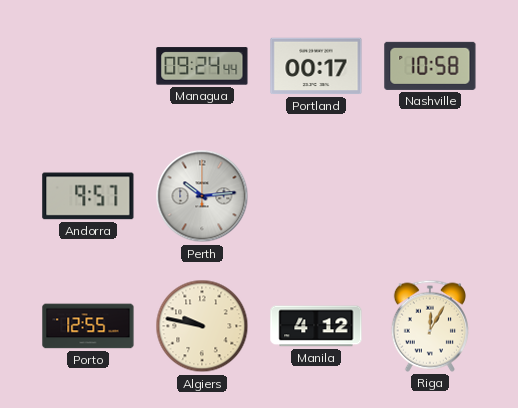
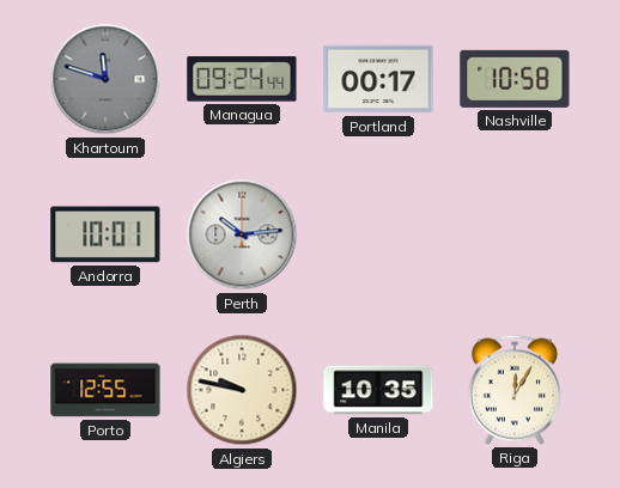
Khartoum: none -> 11:48 (105, 79)
Andorra: 9:57 -> 10:01 (105, 234)
Manila: 4:12 -> 10:35 (378, 390)
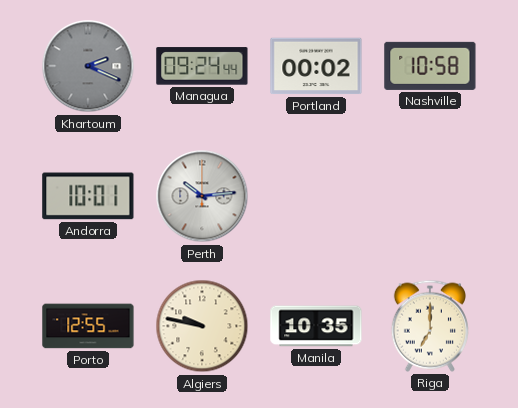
Khartoum: 11:48 -> 2:19 (88, 66)
Portland: 00:17 -> 00:02 (316, 66)
Riga: 12:05 -> 7:00 (430, 326)
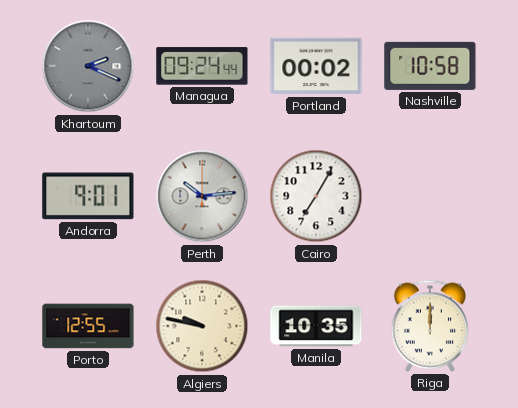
Andorra: 10:01 -> 9:01 (88, 196)
Cairo: none -> 7:05 (316, 196)
Riga: 7:00 -> 12:00 (430, 326)
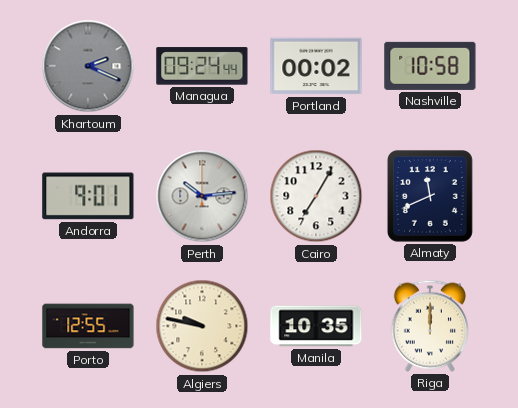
Almaty: none -> 11:41 (430, 196)
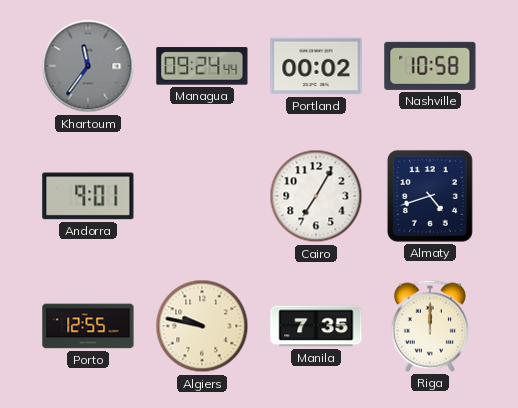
Khartoum: 2:19 -> 11:36 (88, 66)
Perth: 10:14 -> none (202, 196)
Almaty: 11:41 -> 4:42 (430, 196)
Manila: 10:35 -> 7:35 (316, 326)
